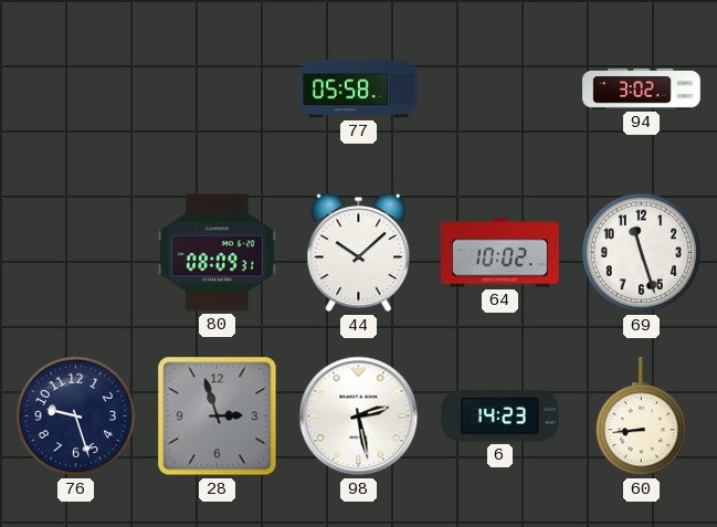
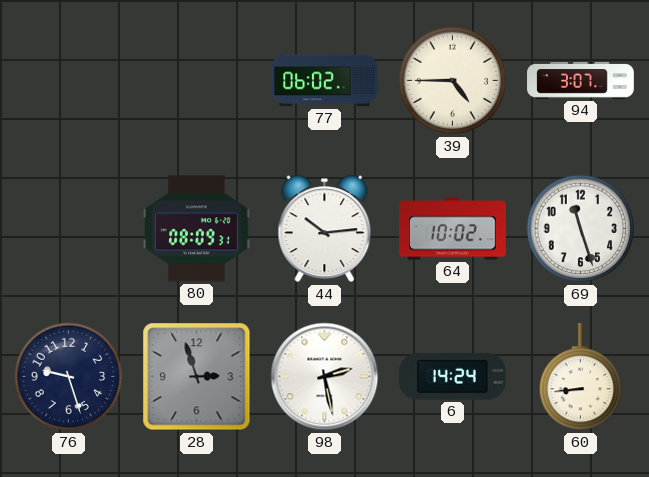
77: 05:58 -> 06:02 (325, 81)
39: none -> 4:45 (453, 81)
94: 3:02 -> 3:07 (581, 80)
44: 10:08 -> 10:14 (325, 229)
6: 14:23 -> 14:24 (453, 377)
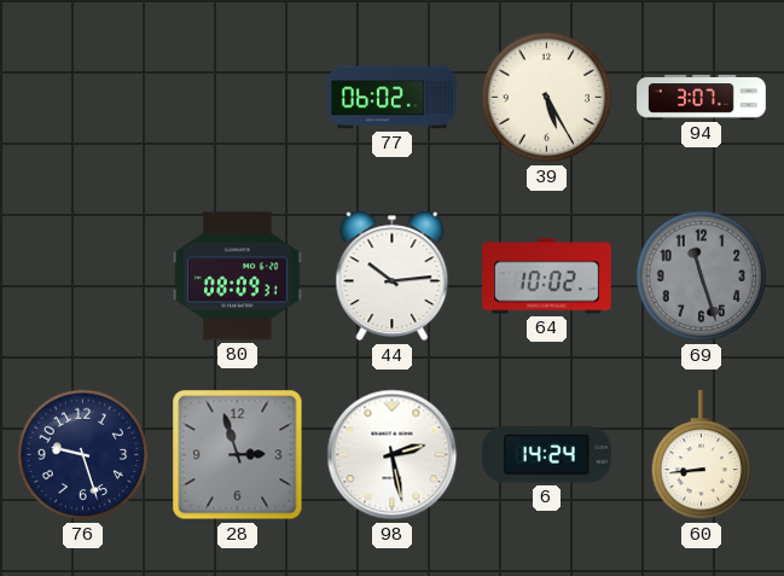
39: 4:45 -> 5:25 (547, 98)
69 dial: white -> grey (702, 277)
